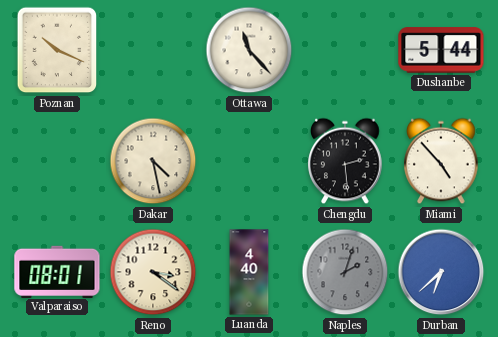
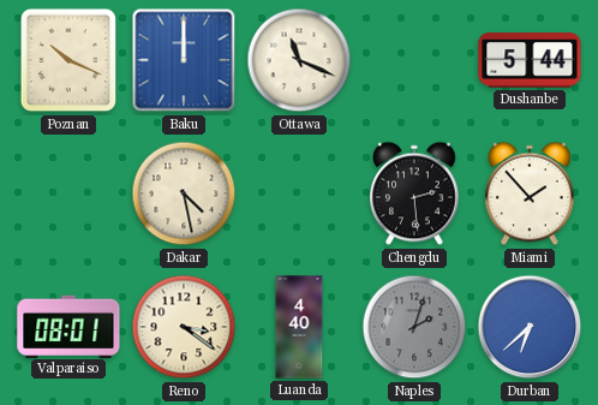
Baku: none -> 12:00 (184, 60)
Ottawa: 11:23 -> 11:19 (299, 60)
Miami: 4:53 -> 1:53 (530, 193)
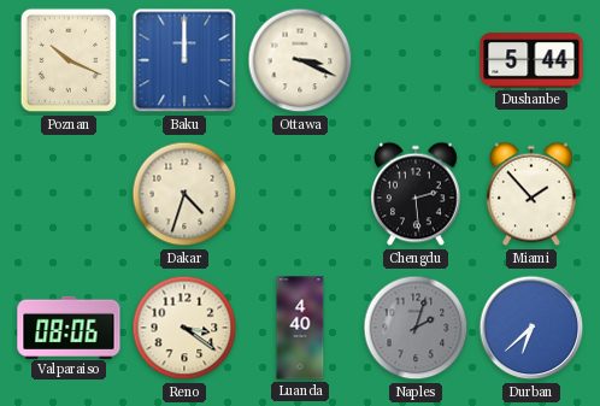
Ottawa: 11:19 -> 3:19 (300, 60)
Dakar: 4:28 -> 4:33 (184, 194)
Valparaiso: 08:01 -> 08:06 (69, 326)
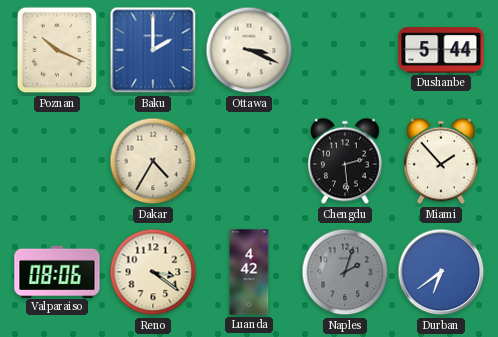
Baku: 12:00 -> 2:00 (153, 50)
Dakar: 4:33 -> 4:35 (153, 161)
Luanda: 4:40 -> 4:42 (249, 272)
Durban: 6:38 -> 6:39 (441, 272)
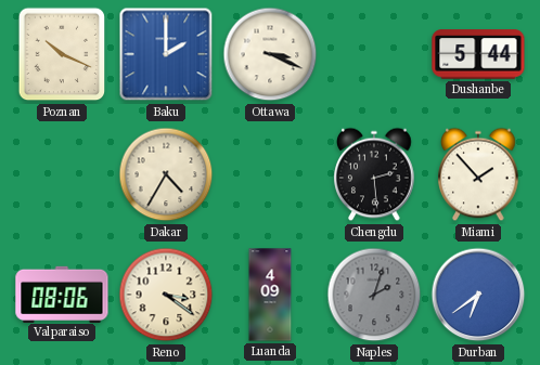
Luanda: 4:42 -> 4:09 (270, 295)
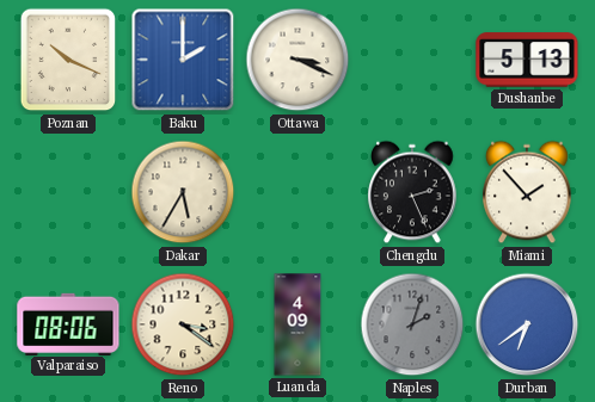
Dushanbe: 5:44 -> 5:13 (527, 60)
Dakar: 4:35 -> 5:35 (183, 192)
Chengdu: 2:29 -> 2:26 (412, 192)
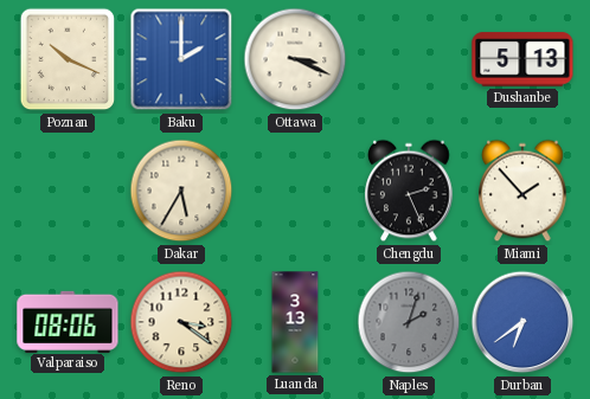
Luanda: 4:09 -> 3:13 (295, 322)
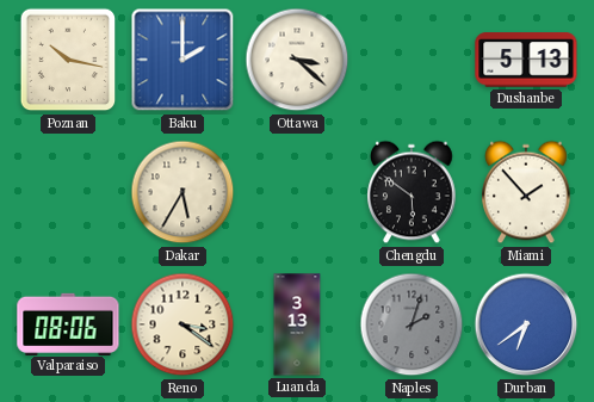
Poznan: 10:19 -> 10:17 (68, 60)
Ottawa: 3:19 -> 3:22 (297, 60)
Chengdu: 2:26 -> 5:51 (412, 192)
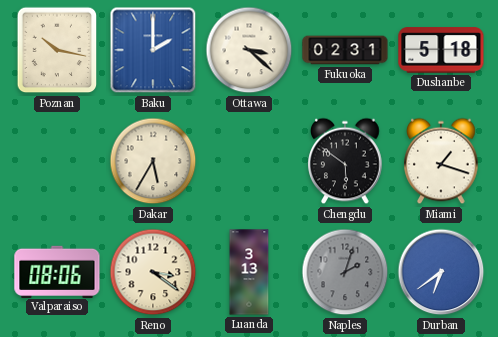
Fukuoka: none -> 02:31 (345, 50)
Dushanbe: 5:13 -> 5:18 (441, 50)
Miami: 1:53 -> 1:18 (441, 161)
